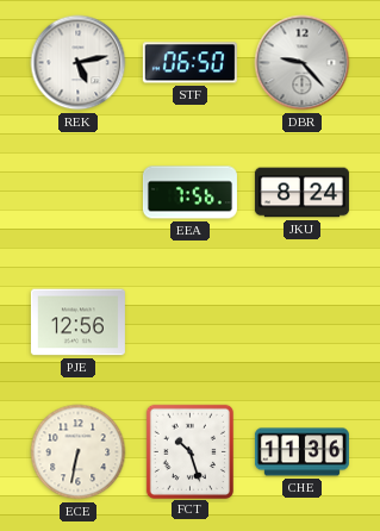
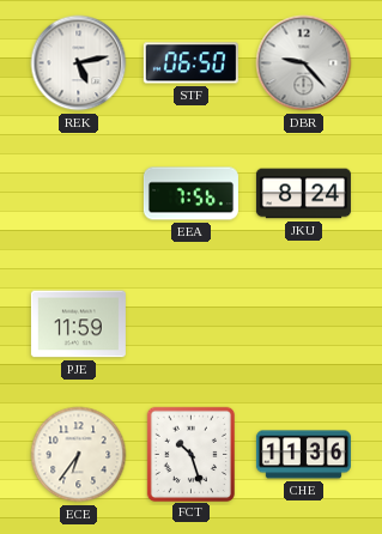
PJE: 12:56 -> 11:59 (78, 324)
ECE: 6:32 -> 6:36 (79, 455)
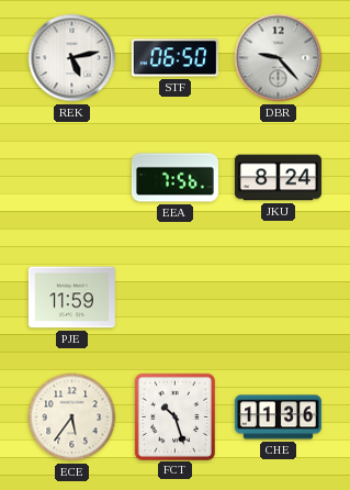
ECE: 6:36 -> 5:36 (72, 417)
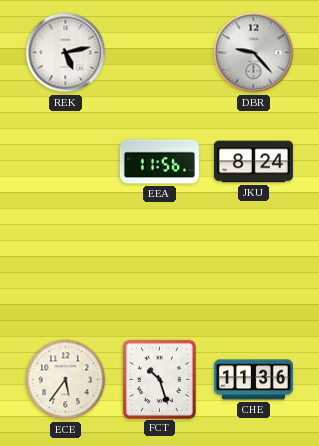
STF: 06:50 -> none (174, 58)
EEA: 7:56 -> 11:56 (159, 162)
PJE: 11:59 -> none (71, 298)
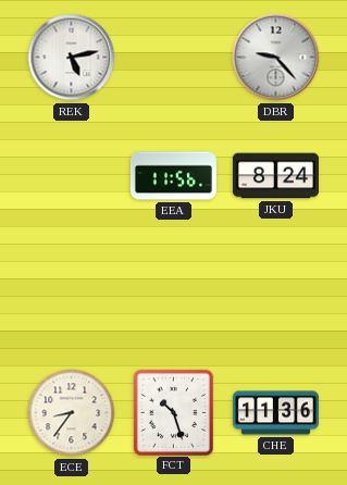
ECE: 5:36 -> 8:36 (72, 413)
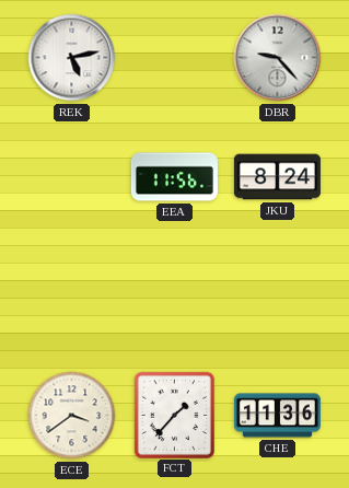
ECE: 8:36 -> 3:39 (72, 416)
FCT: 10:27 -> 1:37 (174, 415)
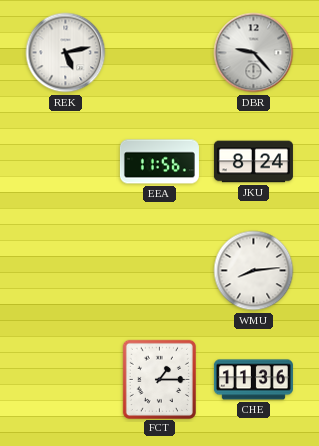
WMU: none -> 8:14 (254, 271)
ECE: 3:39 -> none (72, 416)
FCT: 1:37 -> 1:15 (159, 379)
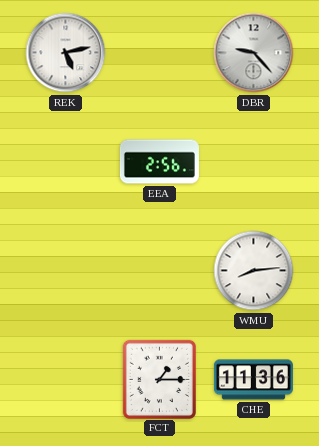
EEA: 11:56 -> 2:56 (159, 162)
JKU: 8:24 -> none (253, 162)
